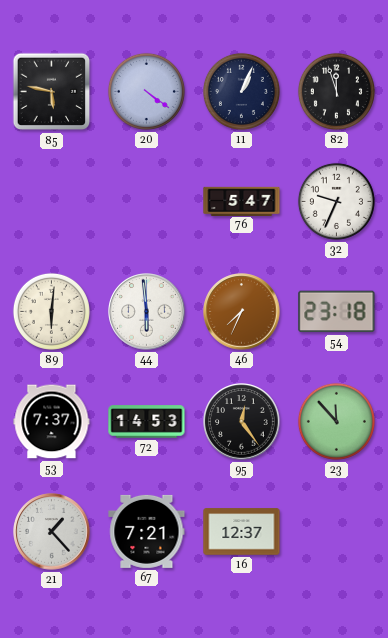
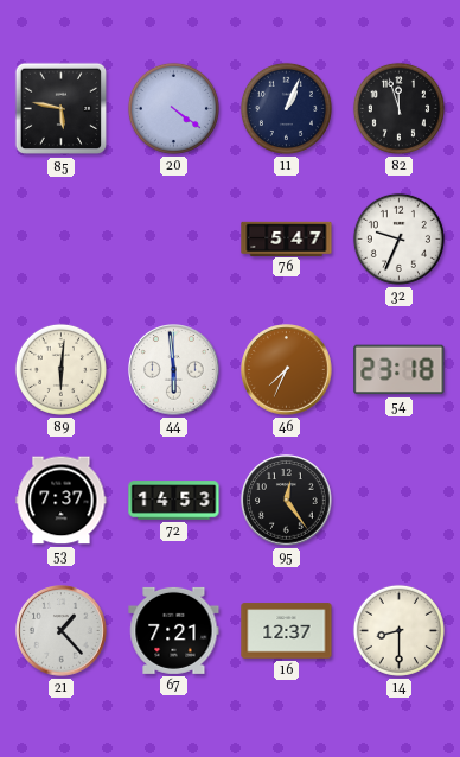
23: 11:53 -> none (336, 421)
14: none -> 8:30 (398, 630)
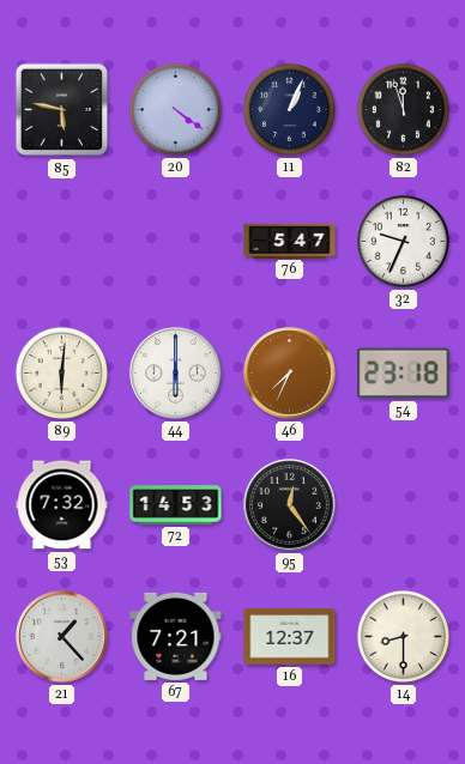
44: 5:59 -> 6:00 (176, 374)
53: 7:37 -> 7:32 (62, 505)
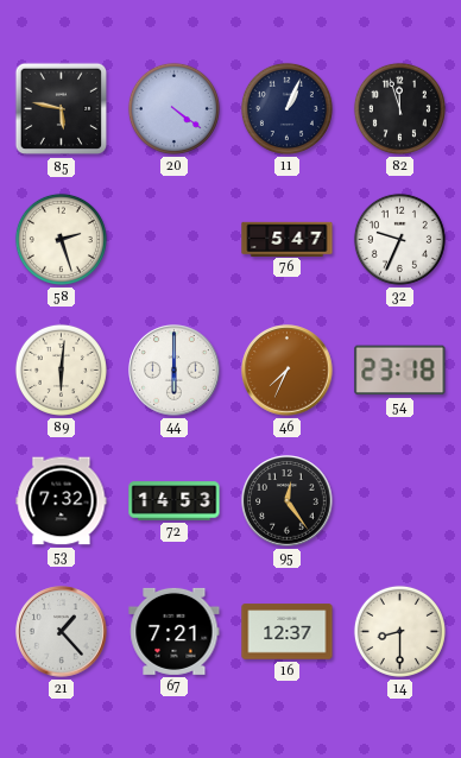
58: none -> 2:27 (61, 239)
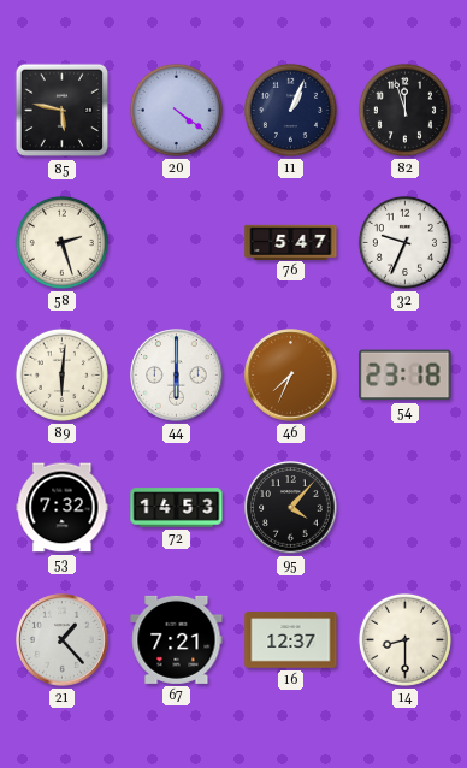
95: 12:24 -> 4:07 (291, 508)
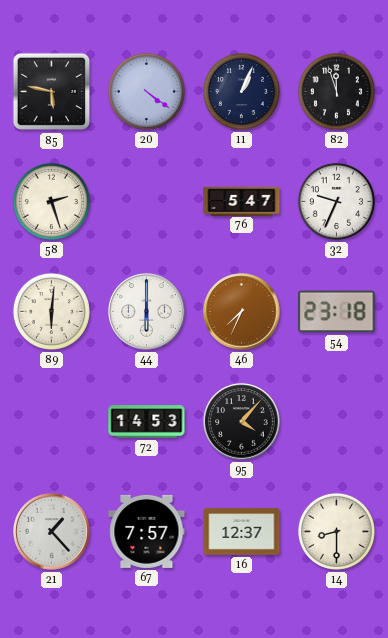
53: 7:32 -> none (63, 508)
67: 7:21 -> 7:57 (147, 531)
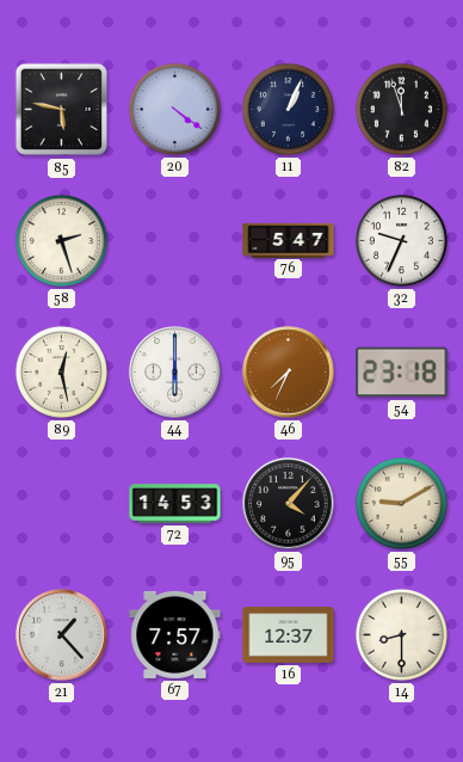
89: 6:01 -> 12:28 (61, 371)
55: none -> 9:10 (401, 503)
